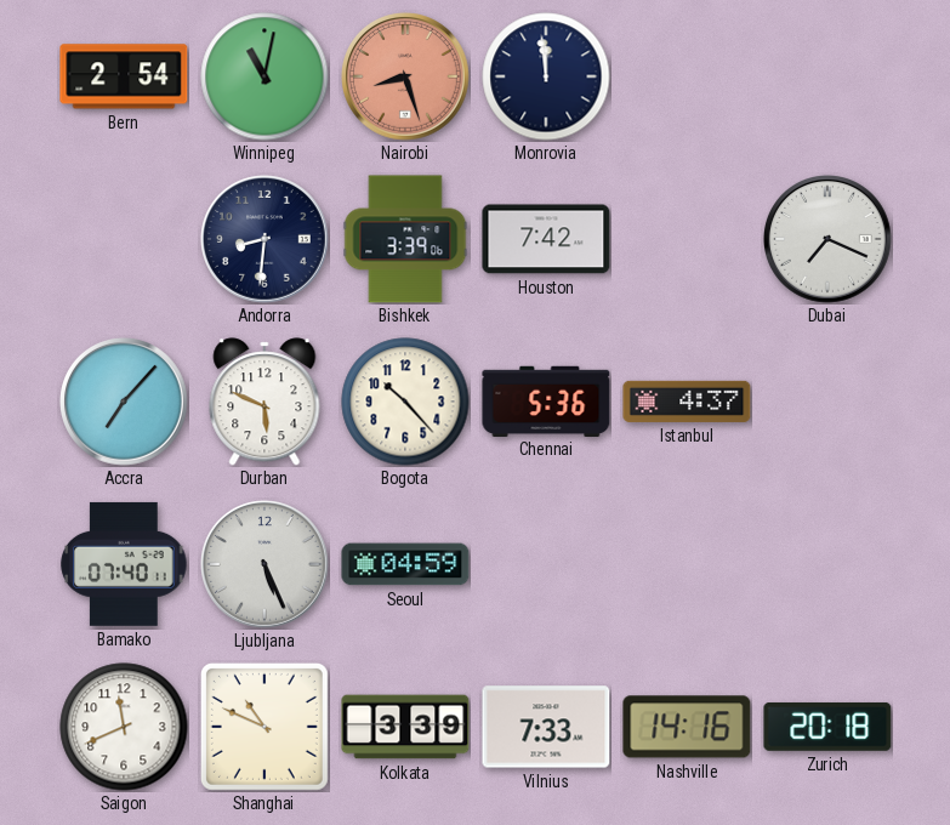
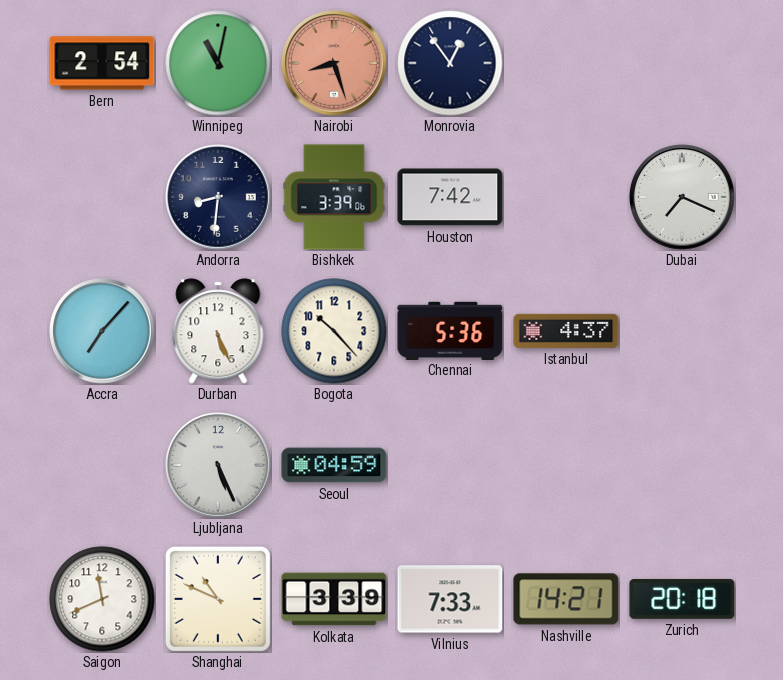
Monrovia: 11:59 -> 12:54 (450, 63)
Durban: 5:49 -> 5:26 (218, 331)
Bamako: 07:40 -> none (124, 564)
Nashville: 14:16 -> 14:21 (566, 599)
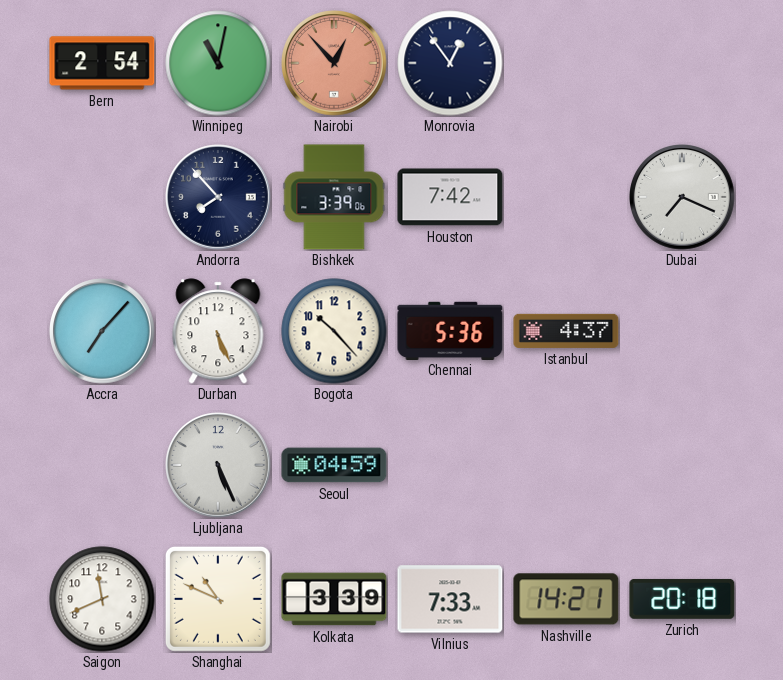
Nairobi: 8:27 -> 12:53 (334, 63)
Andorra: 8:31 -> 7:53 (218, 197)
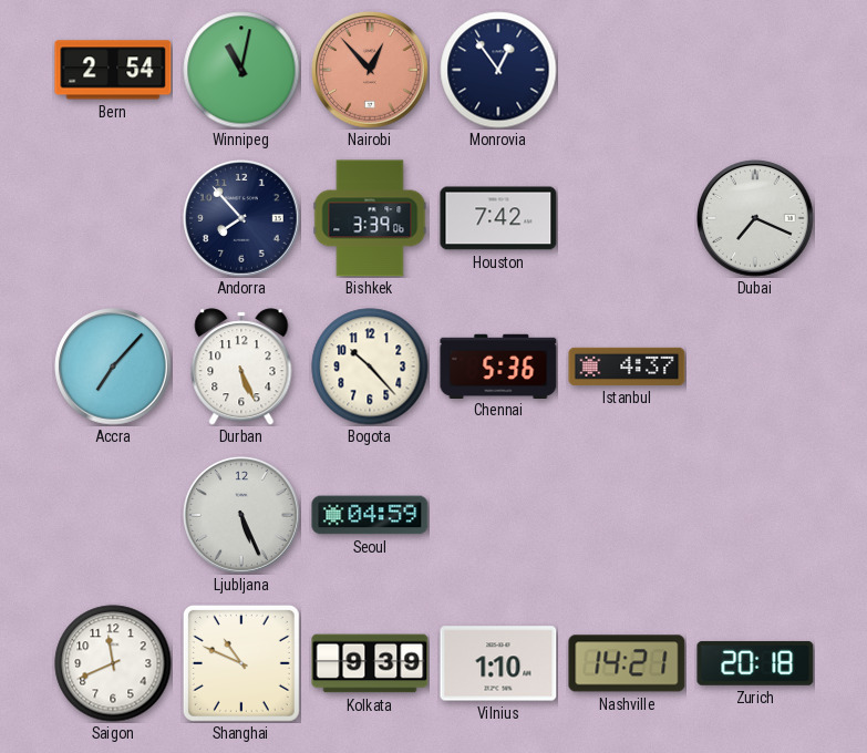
Kolkata: 3:39 -> 9:39 (370, 663)
Vilnius: 7:33 -> 1:10 (498, 663)
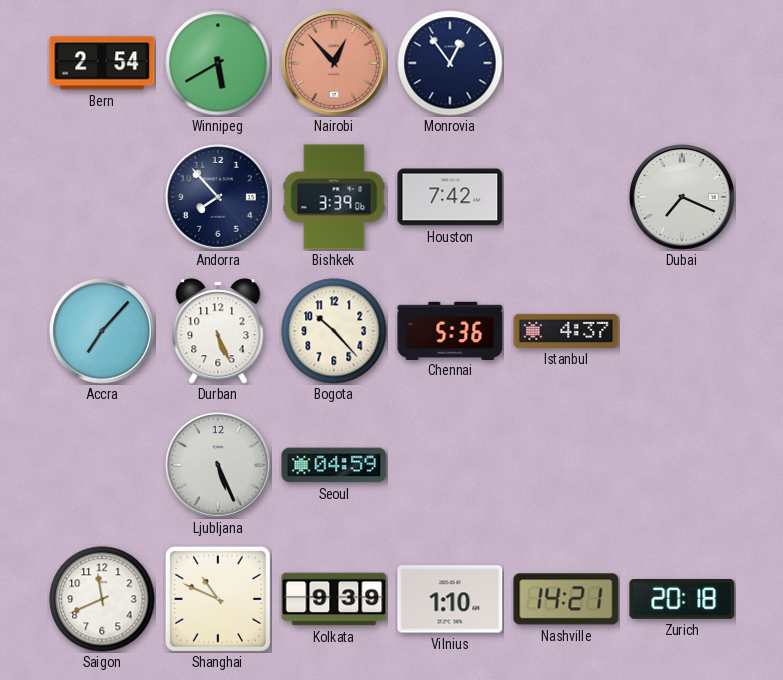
Winnipeg: 11:02 -> 5:40 (218, 63)
